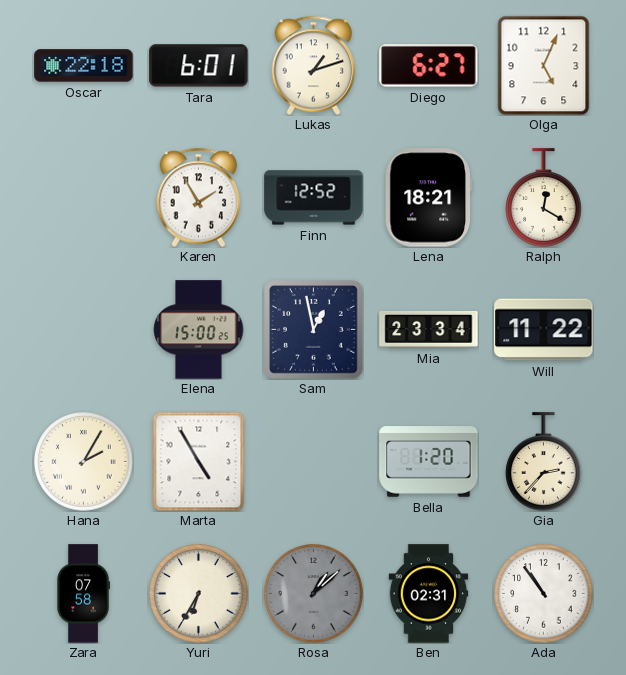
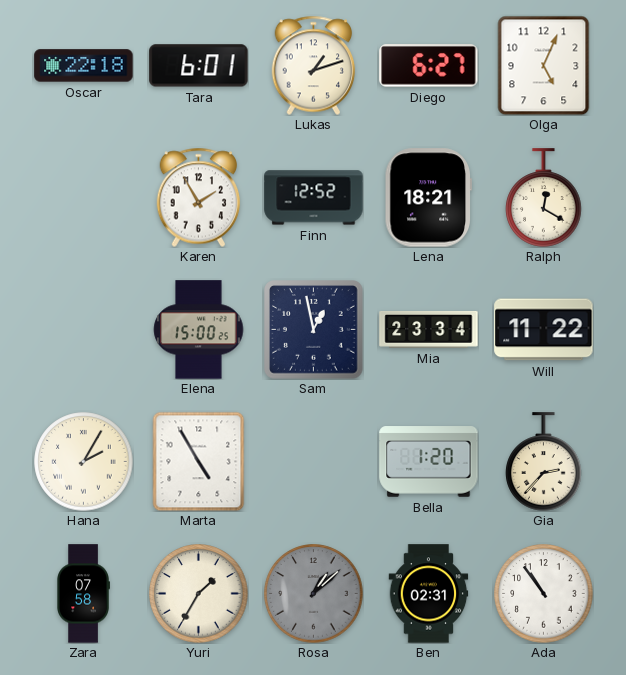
Yuri: 6:35 -> 1:35 (199, 594)
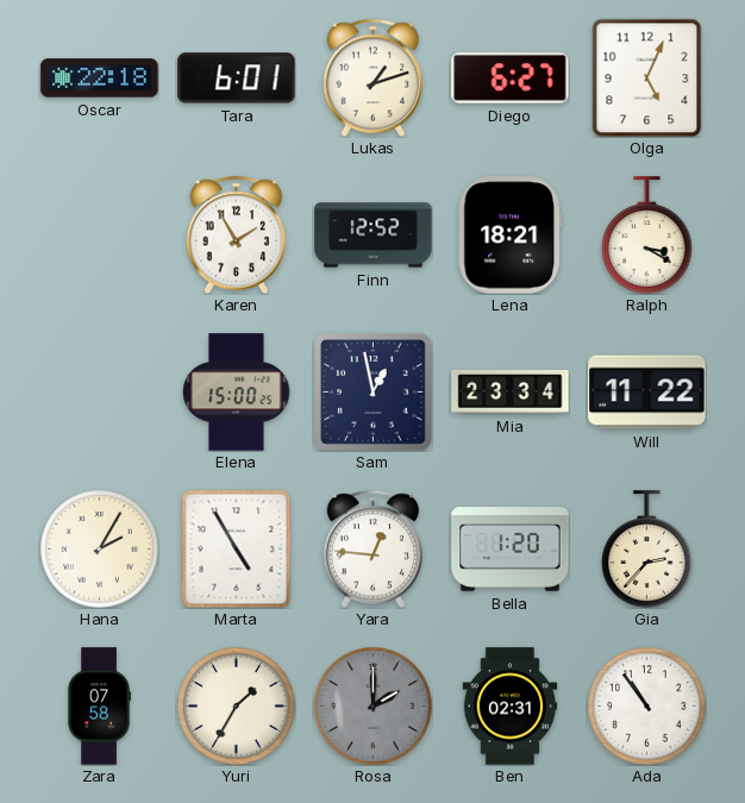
Ralph: 12:20 -> 3:20 (647, 236)
Yara: none -> 12:46 (374, 548)
Rosa: 1:08 -> 2:00 (374, 707)
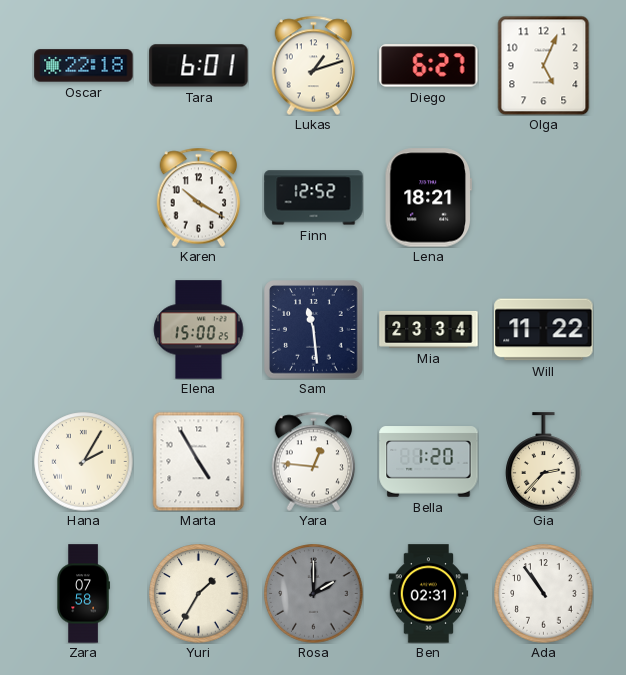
Karen: 1:55 -> 10:20 (199, 197)
Ralph: 3:20 -> none (647, 236)
Sam: 12:58 -> 11:29 (314, 330)
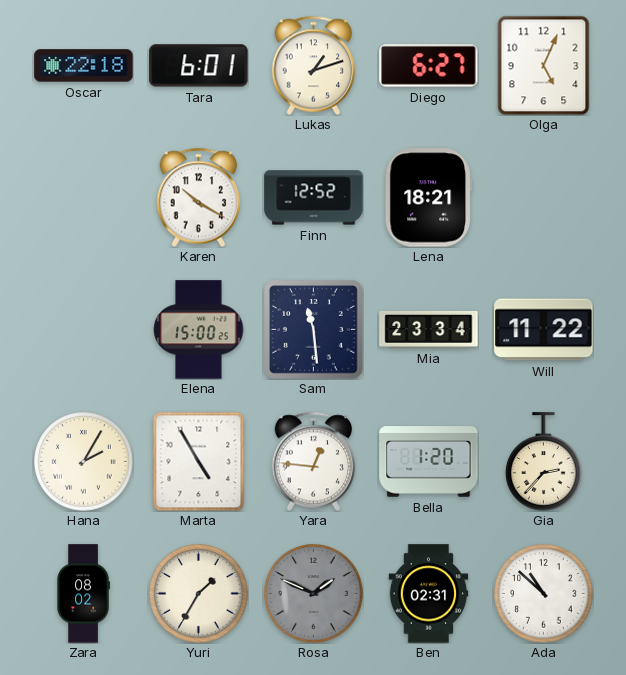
Zara: 07:58 -> 08:02 (83, 594)
Rosa: 2:00 -> 1:49 (314, 594)
Ada: 10:54 -> 10:52 (544, 594)
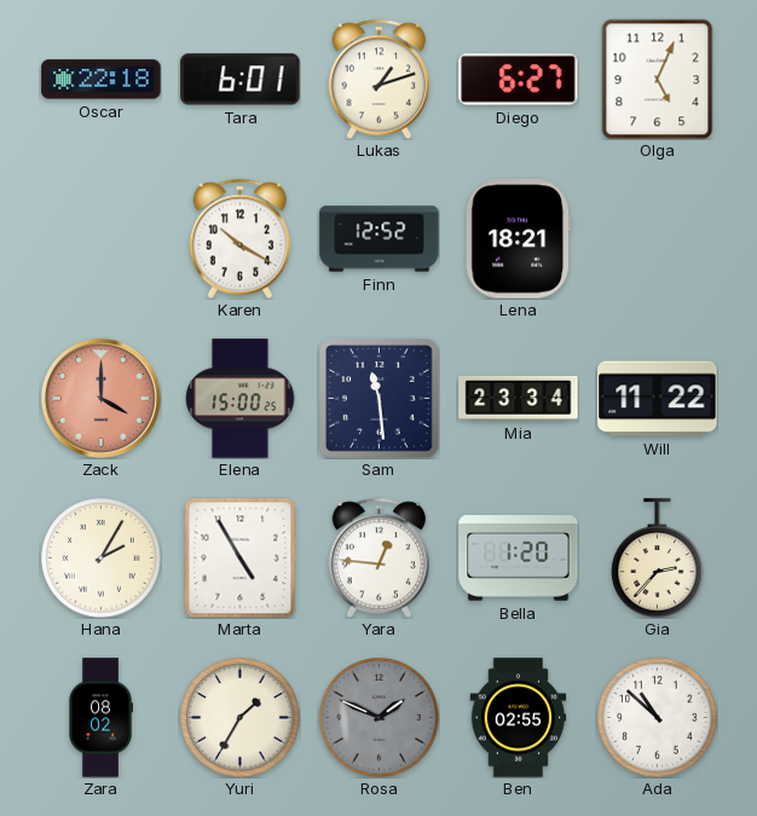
Zack: none -> 4:00 (100, 398)
Ben: 02:31 -> 02:55 (519, 718)
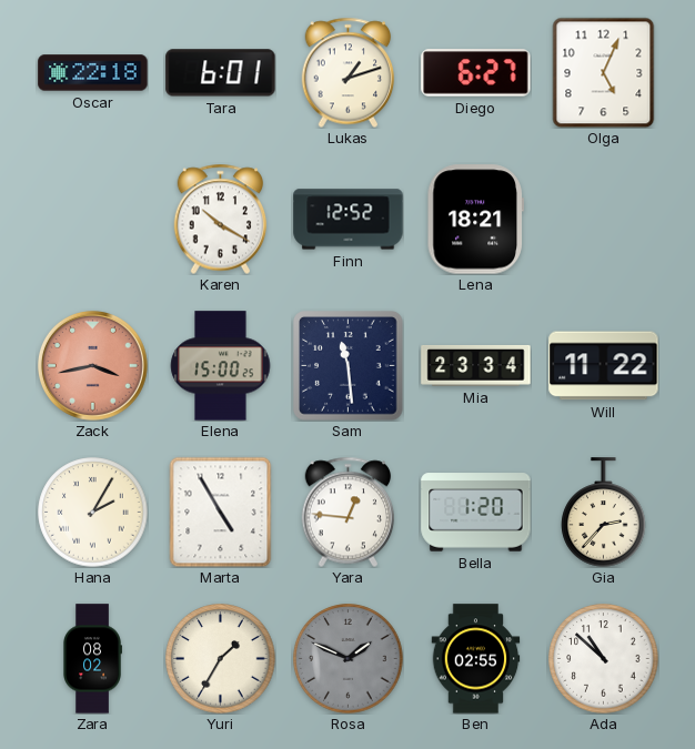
Zack: 4:00 -> 3:43 (92, 365)
